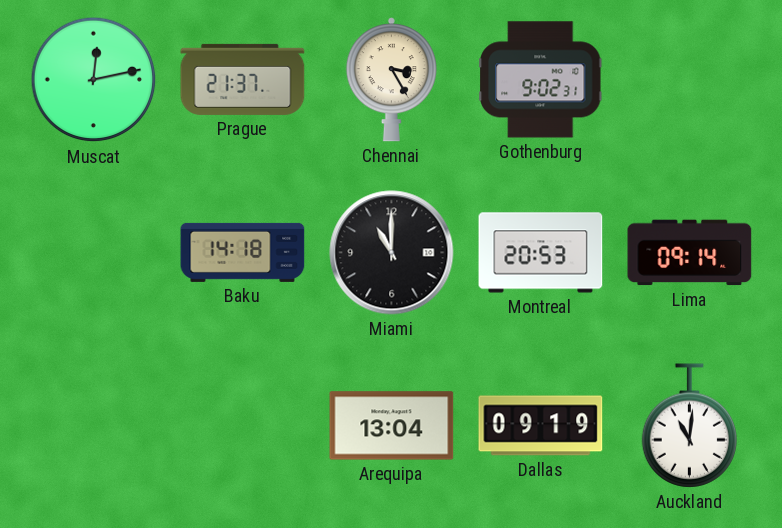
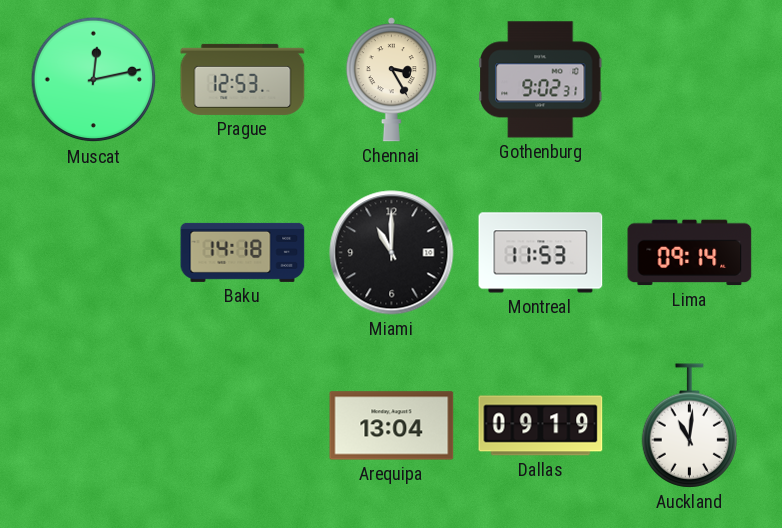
Prague: 21:37 -> 12:53 (243, 79)
Montreal: 20:53 -> 11:53 (541, 253)
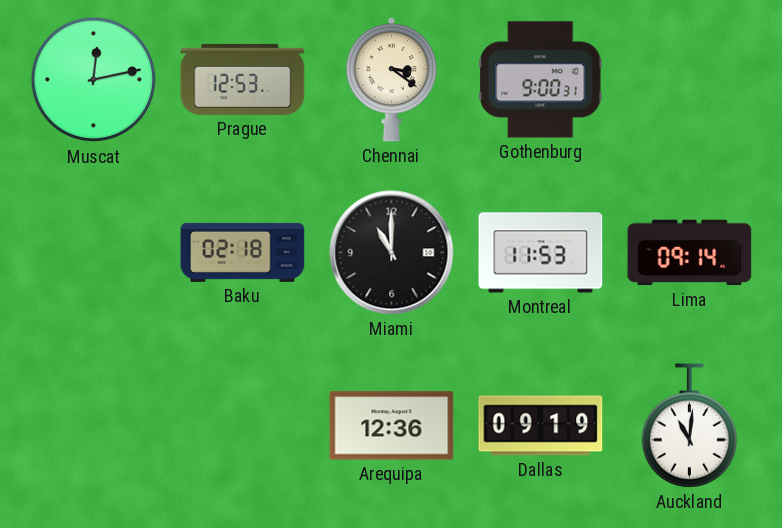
Chennai: 3:25 -> 3:21 (391, 80)
Gothenburg: 9:02 -> 9:00 (541, 80)
Baku: 14:18 -> 02:18 (243, 252)
Arequipa: 13:04 -> 12:36 (392, 426)
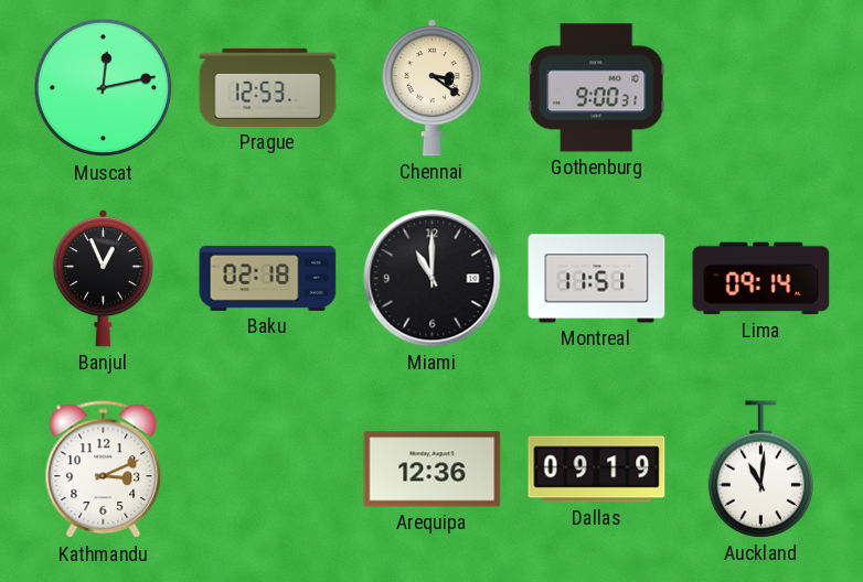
Banjul: none -> 12:56 (103, 279)
Montreal: 11:53 -> 11:51 (597, 279)
Kathmandu: none -> 3:11 (104, 470)
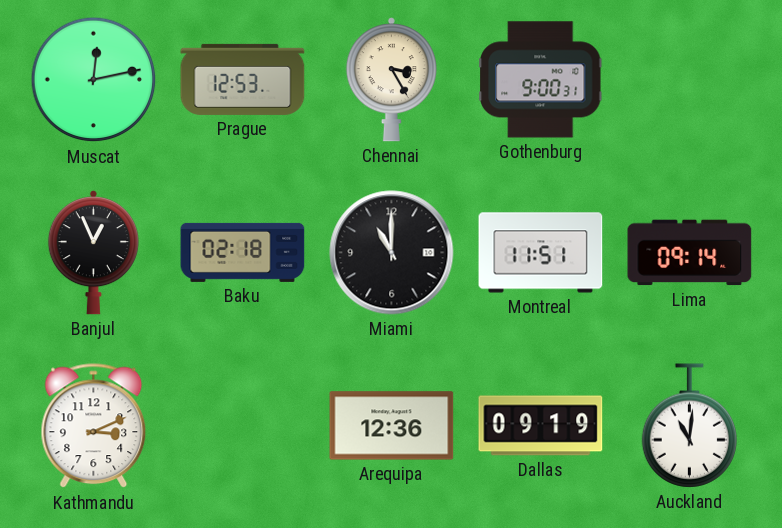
Chennai: 3:21 -> 3:25 (391, 80)
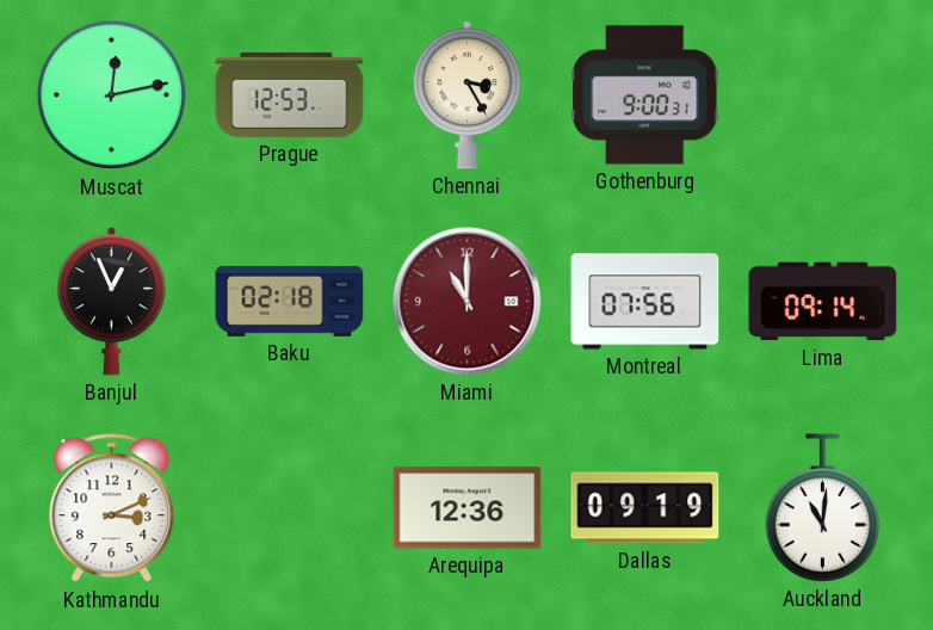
Miami dial: black -> burgundy (468, 302)
Montreal: 11:51 -> 07:56 (645, 302)
